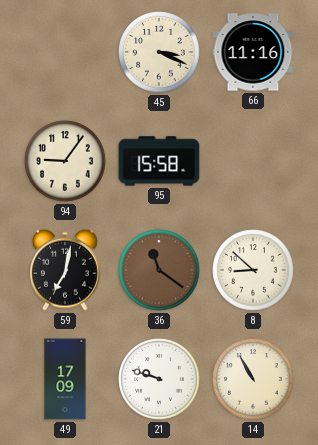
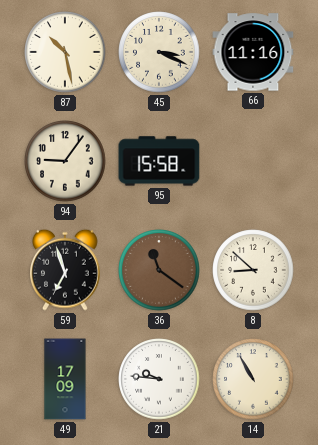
87: none -> 10:28 (65, 52)
59: 7:02 -> 6:57 (66, 270)
21: 9:48 -> 9:46 (159, 379)
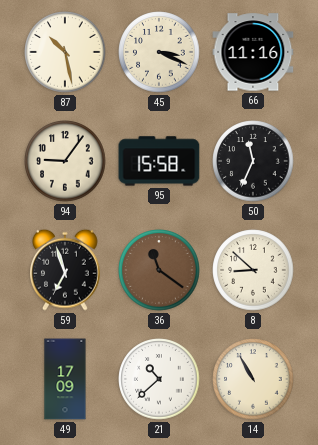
50: none -> 11:34 (253, 161)
21: 9:46 -> 10:38 (159, 379)
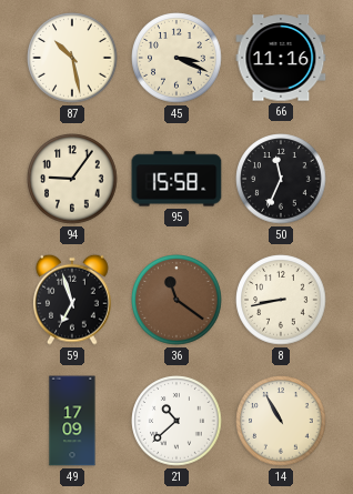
8: 8:52 -> 8:43 (281, 300)
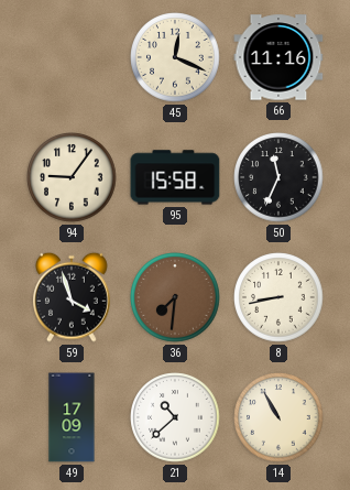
87: 10:28 -> none (72, 58)
45: 3:19 -> 12:19 (175, 57)
59: 6:57 -> 3:57 (73, 297)
36: 11:21 -> 7:31 (175, 297)
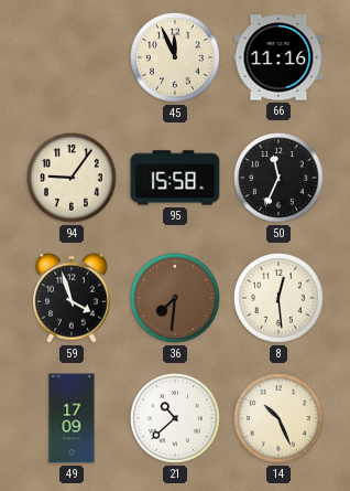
45: 12:19 -> 11:56 (175, 57)
8: 8:43 -> 12:29 (278, 298)
14: 10:55 -> 10:26 (278, 418)
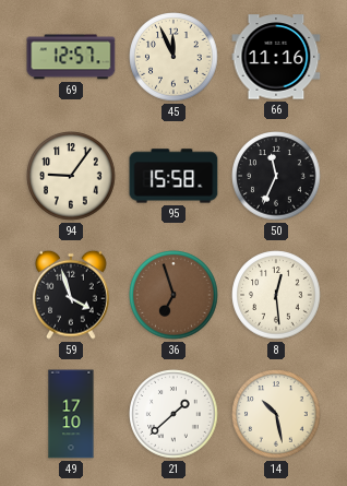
69: none -> 12:57 (71, 57)
36: 7:31 -> 6:57 (174, 295)
49: 17:09 -> 17:10 (71, 414)
21: 10:38 -> 1:38 (174, 414)
14: 10:26 -> 10:28 (276, 414)
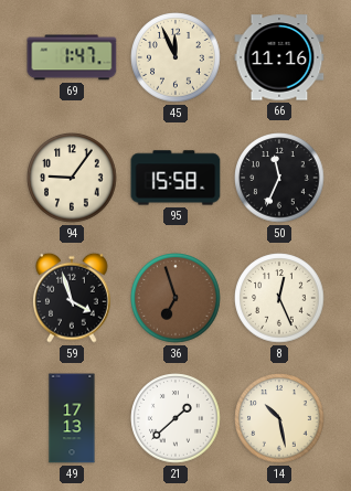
69: 12:57 -> 1:47 (72, 57)
8: 12:29 -> 12:26 (279, 298)
49: 17:10 -> 17:13 (72, 418)
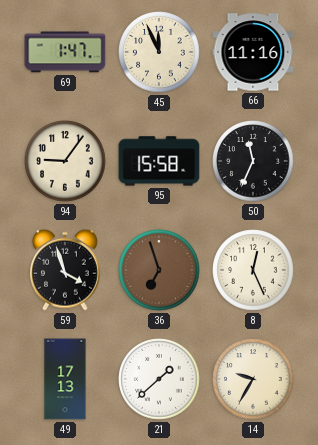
14: 10:28 -> 9:35 (253, 379)
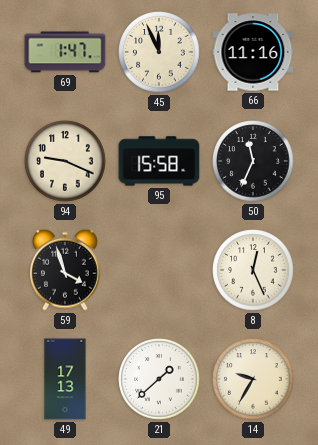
94: 9:06 -> 9:19 (65, 161)
36: 6:57 -> none (159, 270)
